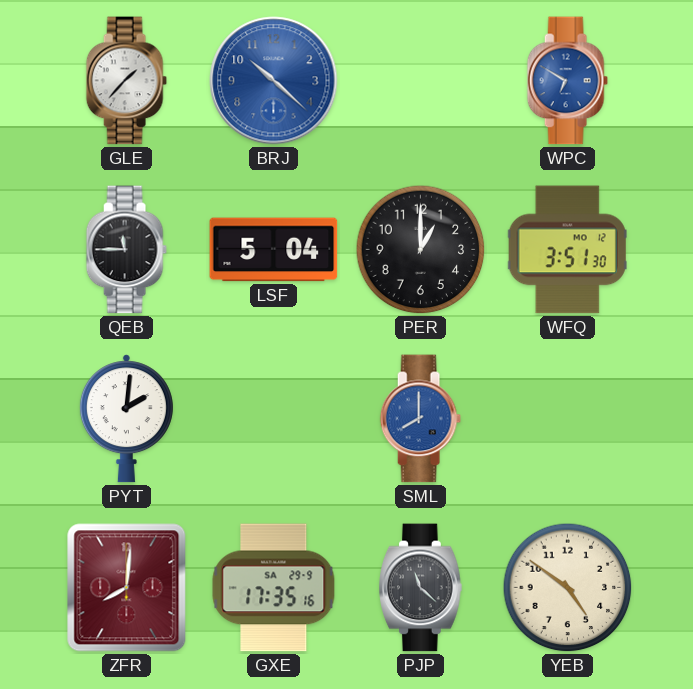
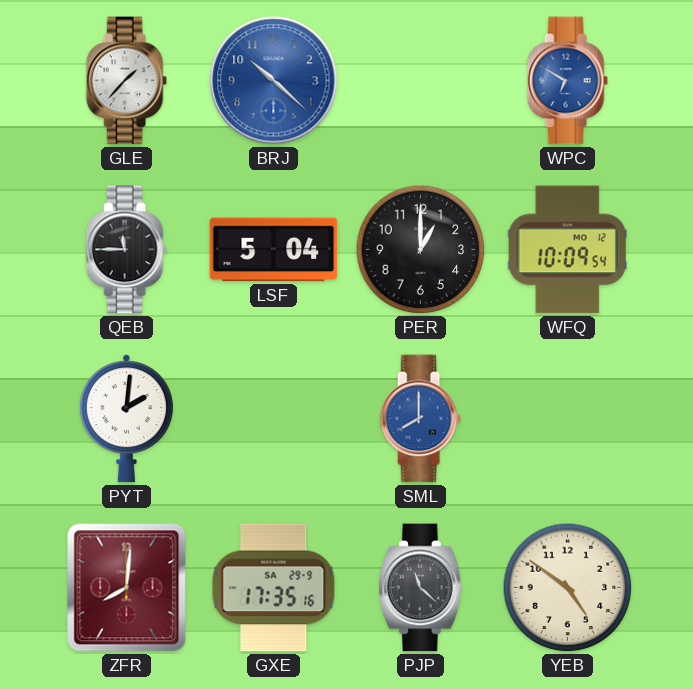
WFQ: 3:51 -> 10:09 (567, 250)
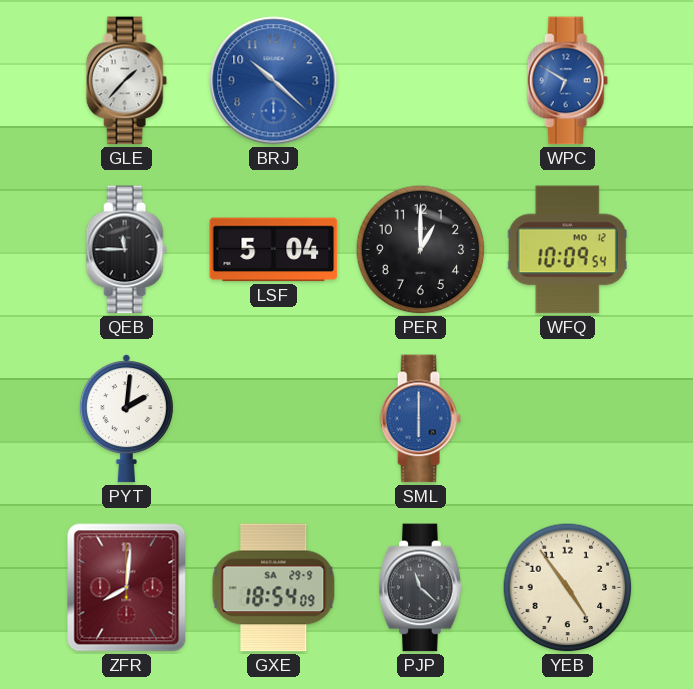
SML: 8:00 -> 6:00 (420, 419)
GXE: 17:35 -> 18:54 (274, 588)
YEB: 4:51 -> 4:54 (568, 588)
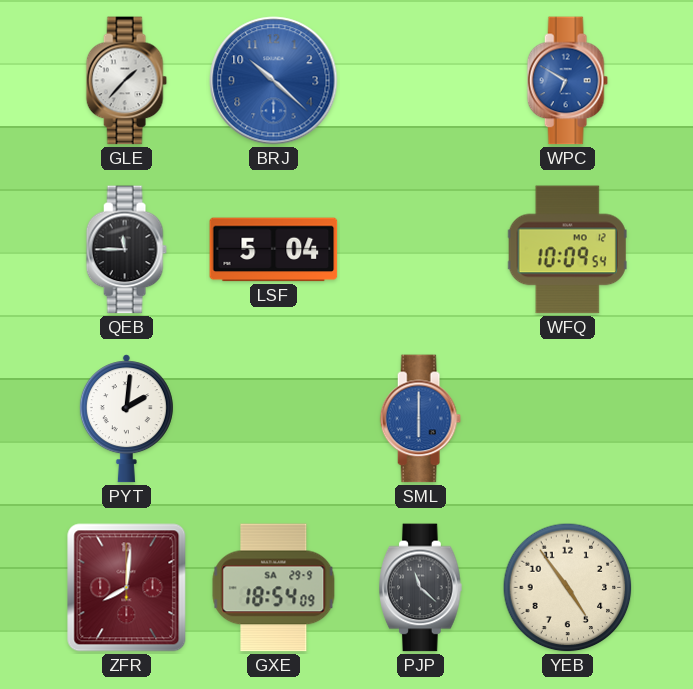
PER: 1:00 -> none (421, 250)
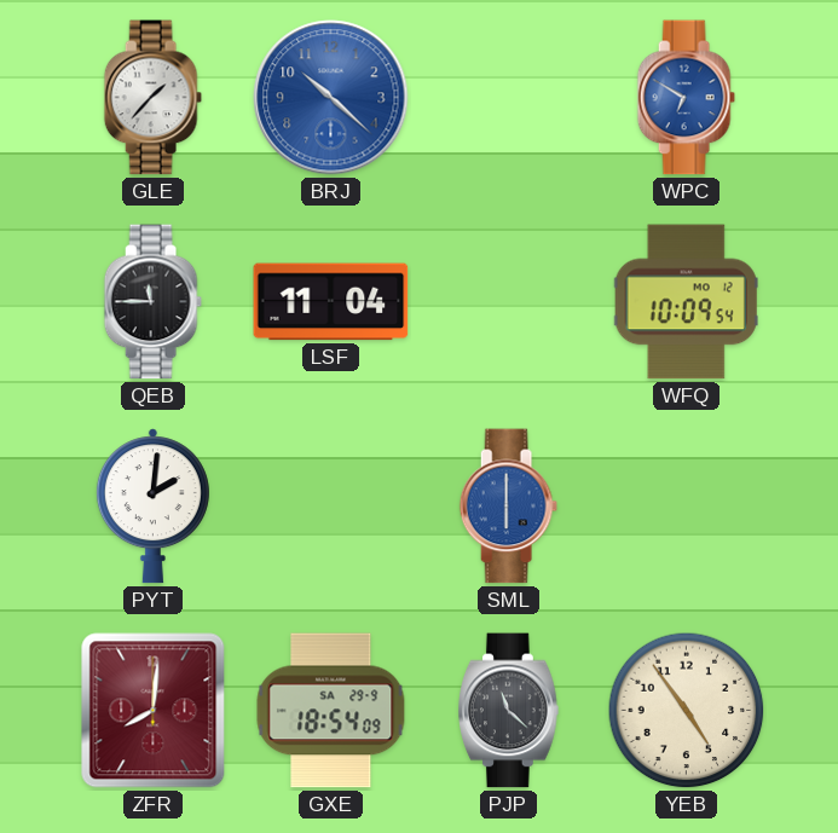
LSF: 5:04 -> 11:04 (331, 302)
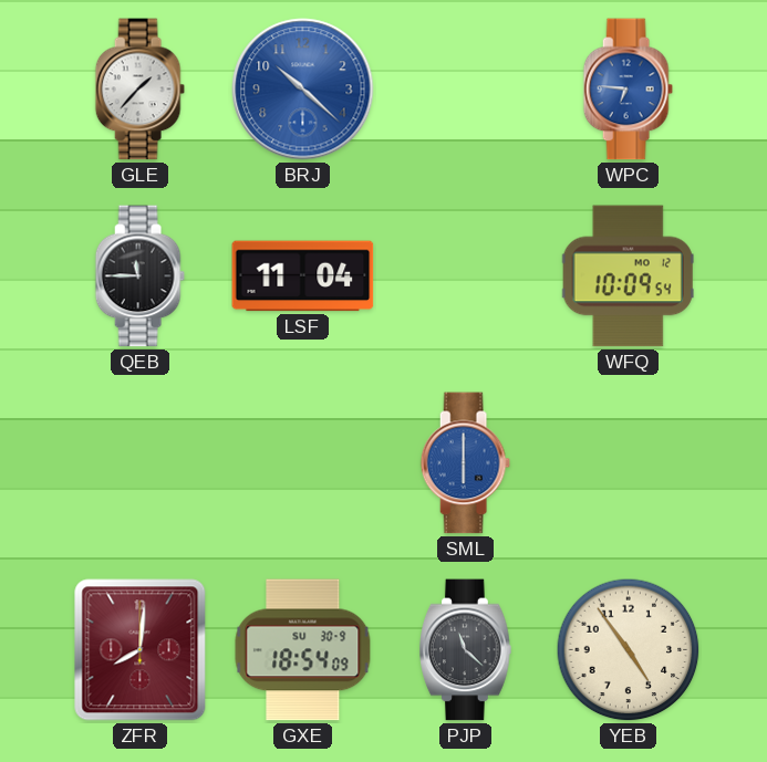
WPC: 6:50 -> 6:46 (628, 90)
PYT: 2:01 -> none (152, 507)
GXE date: SA 29-9 -> SU 30-9 (303, 650)
